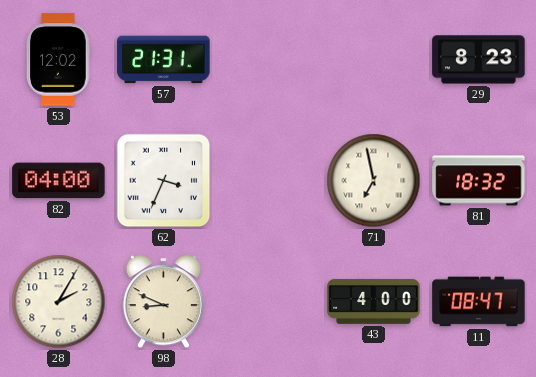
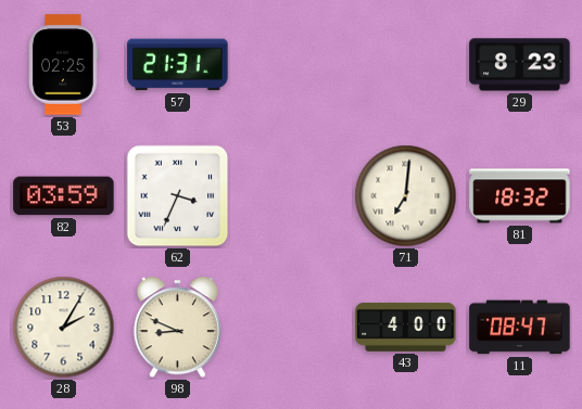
53: 12:02 -> 02:25 (64, 65)
82: 04:00 -> 03:59 (64, 196)
71: 6:58 -> 7:01 (406, 196)
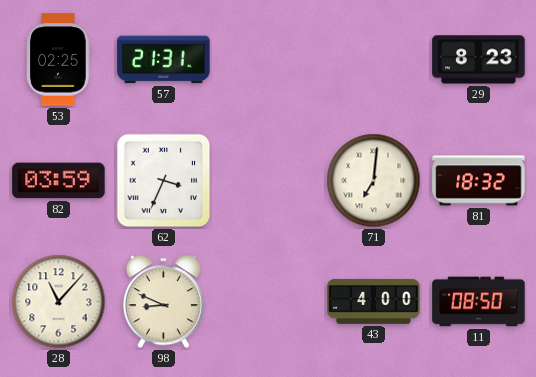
28: 2:05 -> 11:07 (59, 302)
11: 08:47 -> 08:50 (479, 302)
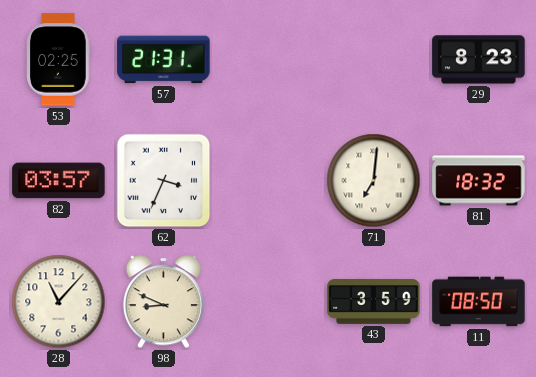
82: 03:59 -> 03:57 (59, 181)
43: 4:00 -> 3:59 (374, 301)
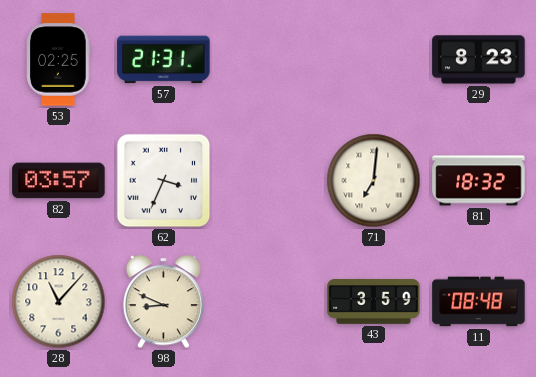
11: 08:50 -> 08:48 (479, 302)
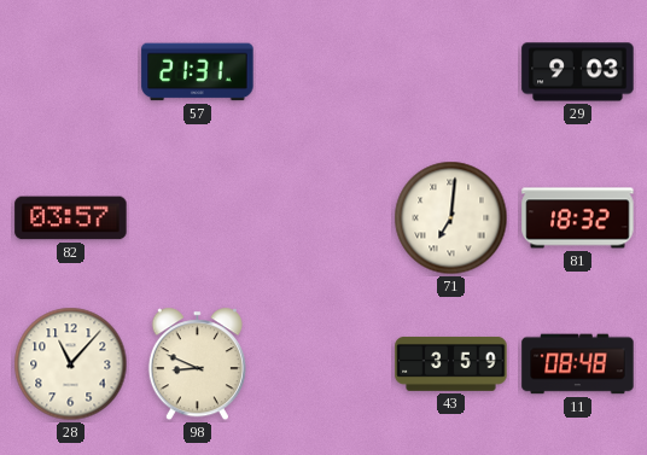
53: 02:25 -> none (59, 60)
29: 8:23 -> 9:03 (578, 72)
62: 3:34 -> none (164, 181)
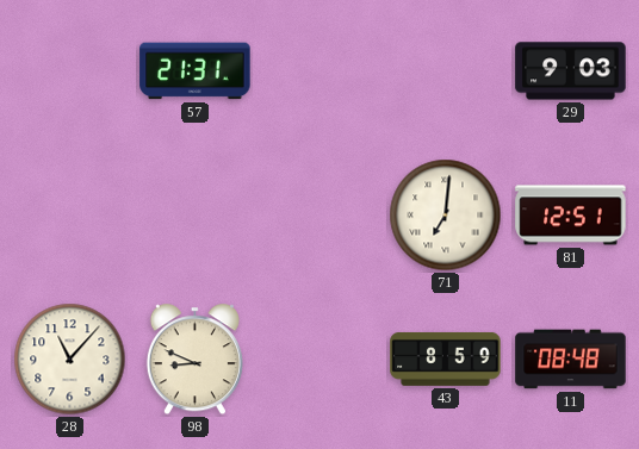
82: 03:57 -> none (71, 218)
81: 18:32 -> 12:51 (571, 216)
43: 3:59 -> 8:59 (446, 358)
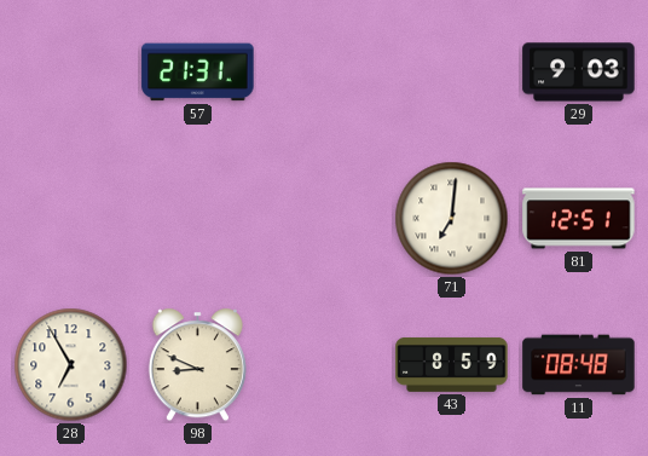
28: 11:07 -> 6:55 (71, 365)
